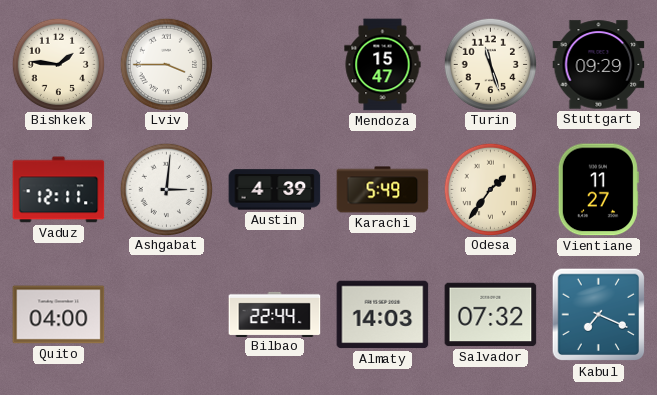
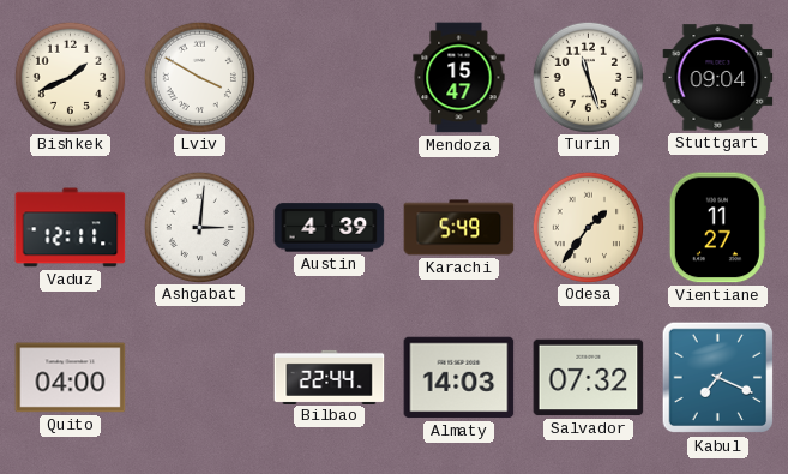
Bishkek: 1:46 -> 1:41 (70, 77)
Lviv: 3:45 -> 3:50 (199, 77)
Stuttgart: 09:29 -> 09:04 (718, 78)
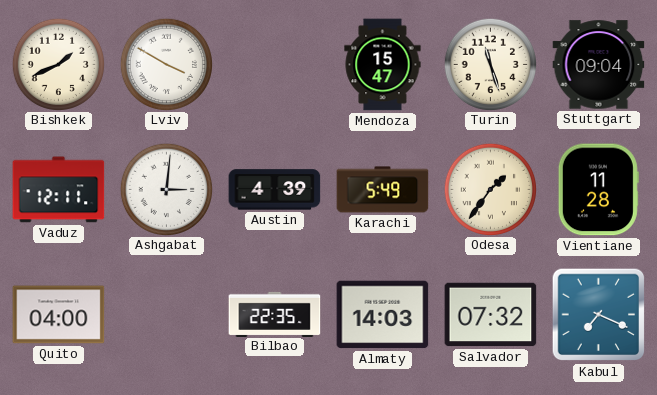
Vientiane: 11:27 -> 11:28 (598, 190)
Bilbao: 22:44 -> 22:35 (275, 314)
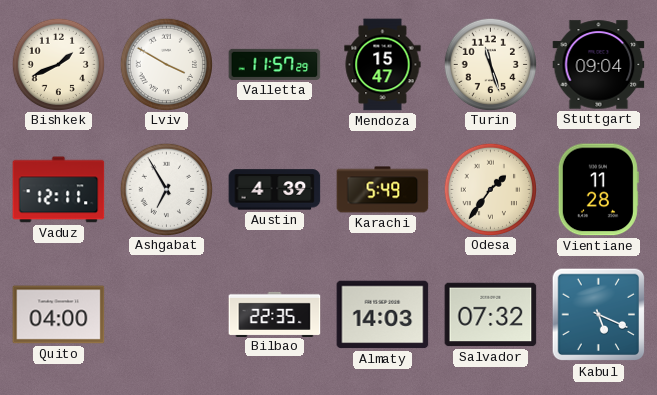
Valletta: none -> 11:57 (275, 64)
Ashgabat: 3:01 -> 6:55 (166, 189)
Kabul: 7:19 -> 5:19 (599, 315)
